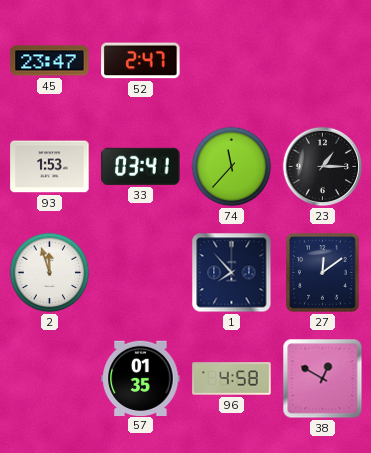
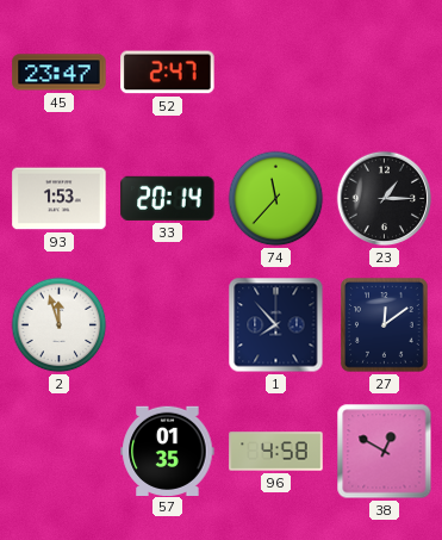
33: 03:41 -> 20:14 (168, 198)
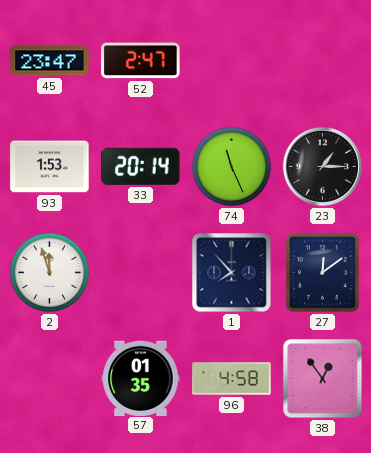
74: 11:37 -> 11:26 (232, 167)
38: 12:50 -> 12:54 (323, 379)
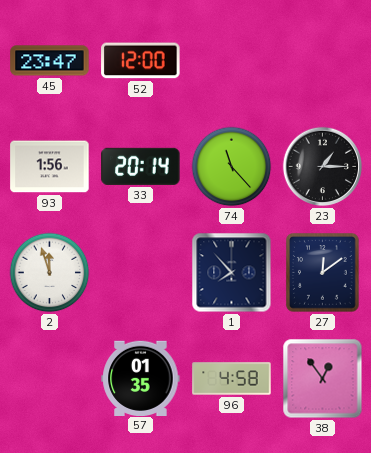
52: 2:47 -> 12:00 (141, 61)
93: 1:53 -> 1:56 (50, 167)
74: 11:26 -> 11:23 (232, 167)
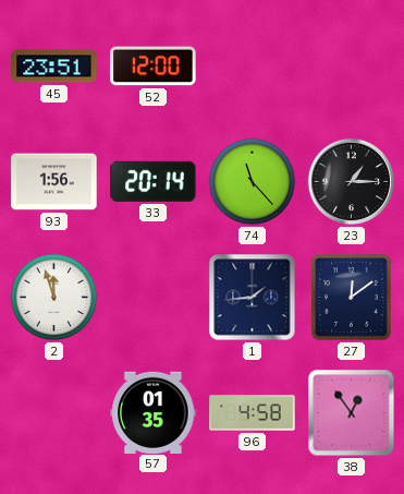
45: 23:47 -> 23:51 (54, 67)
1: 7:53 -> 1:44 (253, 298)
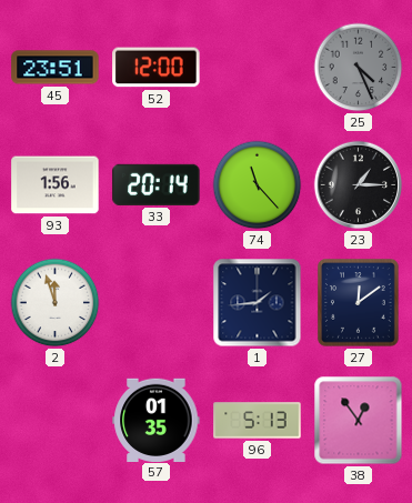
25: none -> 4:26 (359, 68)
96: 4:58 -> 5:13 (258, 421)
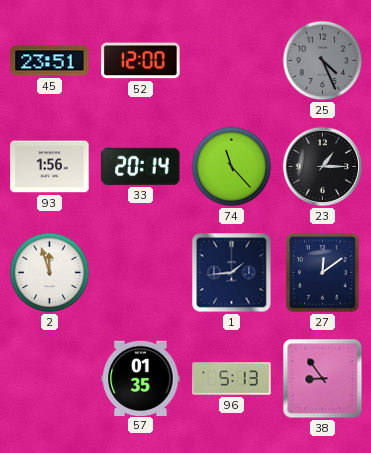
38: 12:54 -> 8:54 (323, 379)
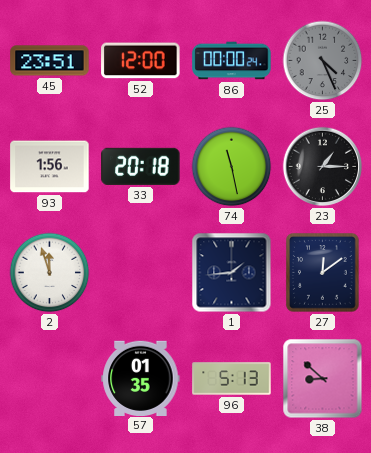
86: none -> 00:00 (232, 61)
33: 20:14 -> 20:18 (141, 166)
74: 11:23 -> 11:28 (232, 167)
38: 8:54 -> 8:52 (323, 379)
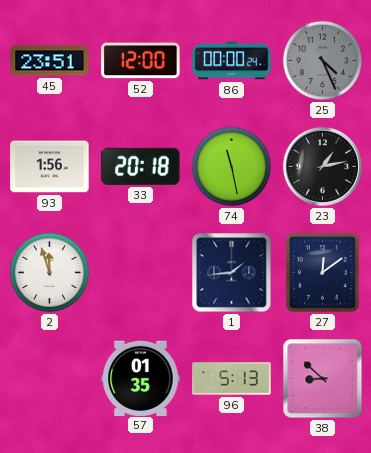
23: 1:15 -> 1:13 (323, 167)
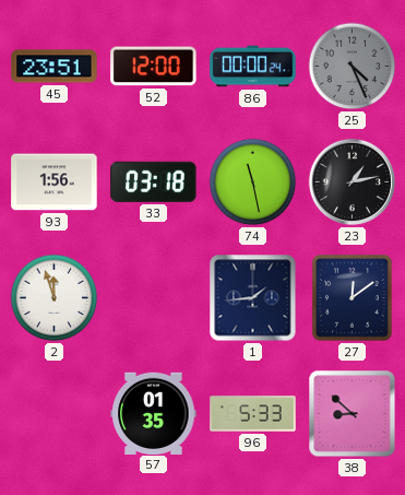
33: 20:18 -> 03:18 (154, 181)
96: 5:13 -> 5:33 (253, 414)
